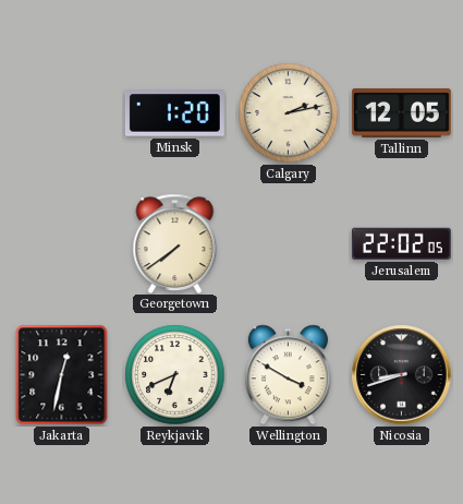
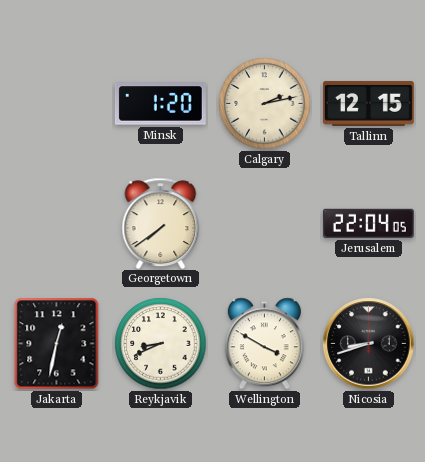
Tallinn: 12:05 -> 12:15 (368, 103)
Jerusalem: 22:02 -> 22:04 (368, 223)
Reykjavik: 6:41 -> 8:41 (161, 344)
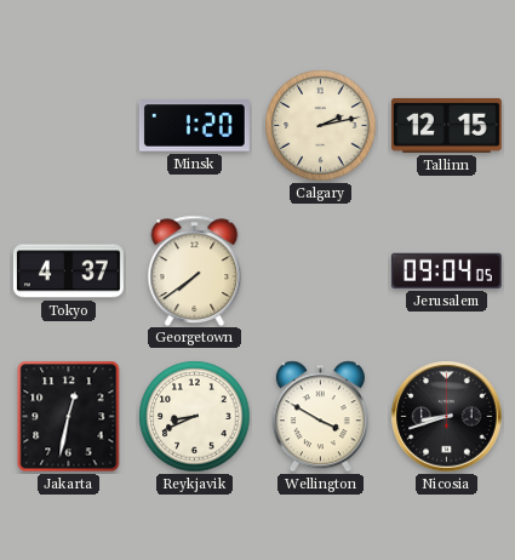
Tokyo: none -> 4:37 (68, 272)
Jerusalem: 22:04 -> 09:04 (446, 270)
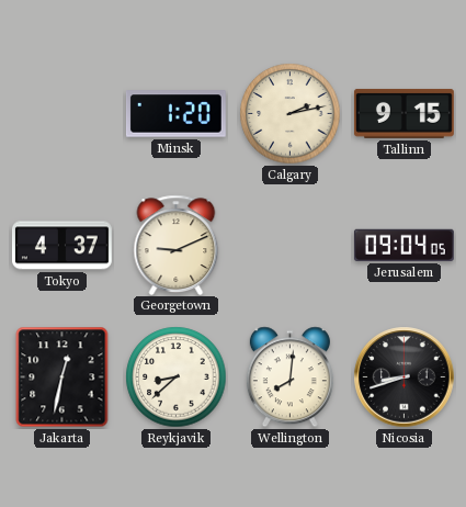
Tallinn: 12:15 -> 9:15 (404, 113)
Georgetown: 7:39 -> 9:11 (177, 245)
Reykjavik: 8:41 -> 8:38 (177, 378)
Wellington: 3:50 -> 8:01 (289, 378)
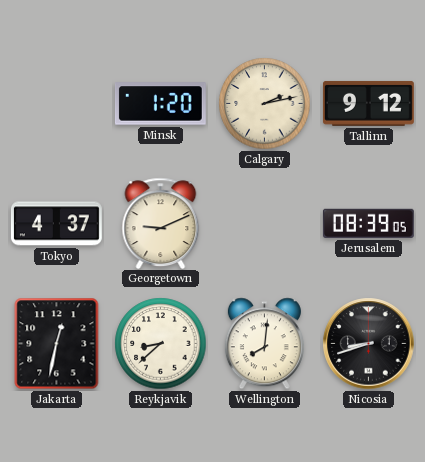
Tallinn: 9:15 -> 9:12 (368, 103)
Jerusalem: 09:04 -> 08:39 (368, 223)
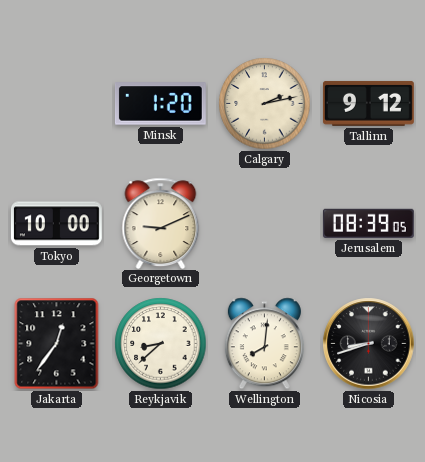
Tokyo: 4:37 -> 10:00 (56, 224)
Jakarta: 12:32 -> 12:36 (57, 344)
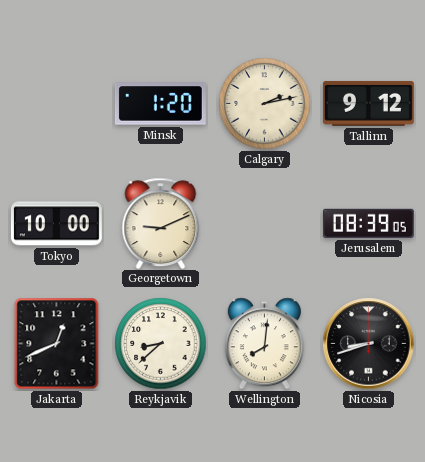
Jakarta: 12:36 -> 12:41 (57, 344)
